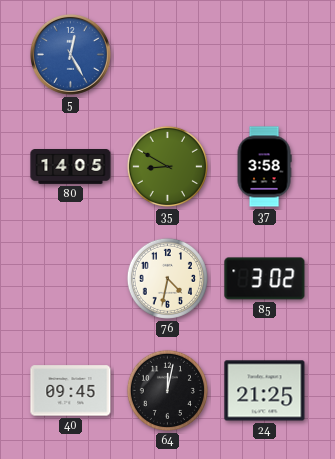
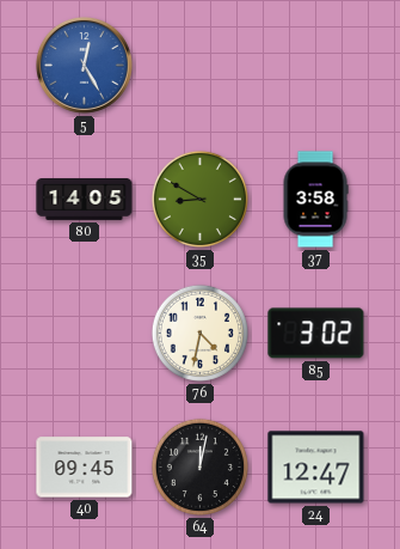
24: 21:25 -> 12:47 (316, 468)
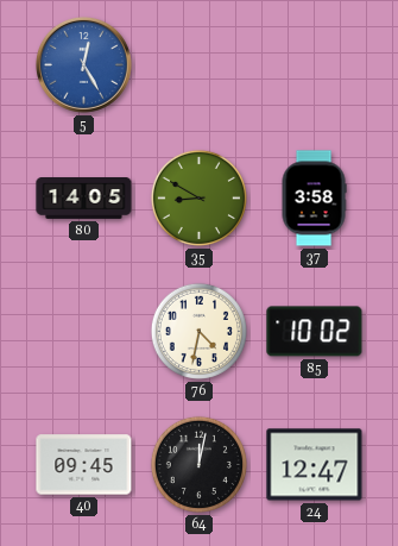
85: 3:02 -> 10:02 (315, 332)
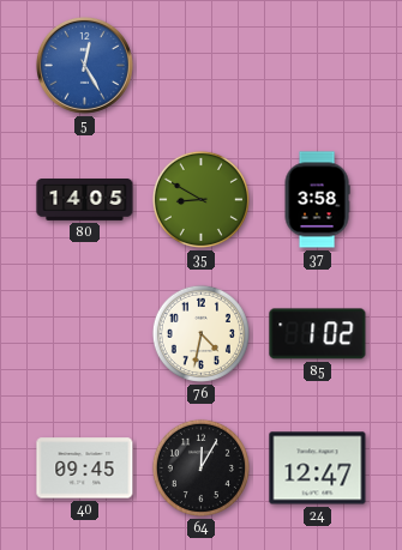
85: 10:02 -> 1:02 (318, 334)
64: 12:02 -> 12:05 (200, 467)
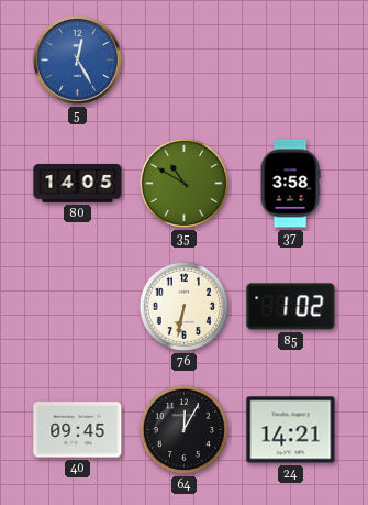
35: 8:50 -> 10:50 (183, 183)
76: 4:32 -> 6:32 (183, 306)
24: 12:47 -> 14:21 (291, 430)
